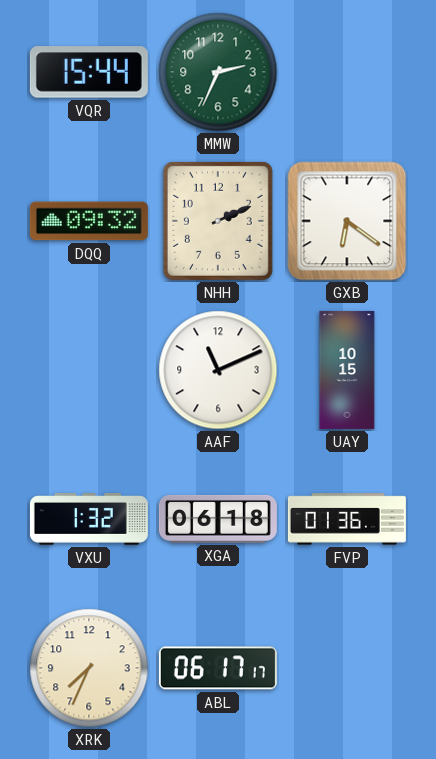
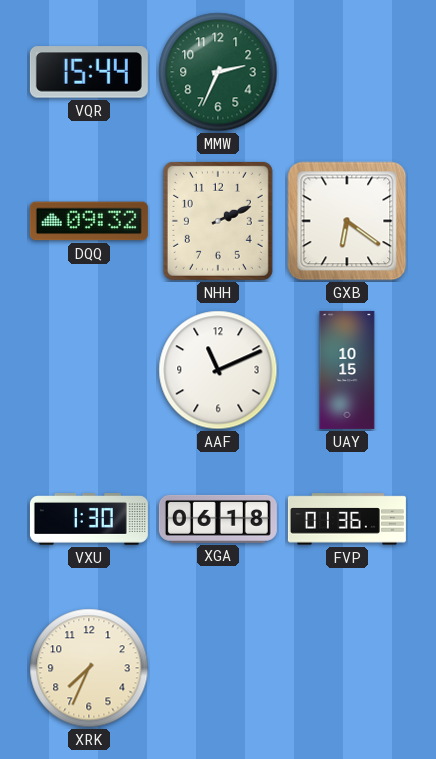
VXU: 1:32 -> 1:30 (89, 520)
ABL: 06:17 -> none (218, 668)
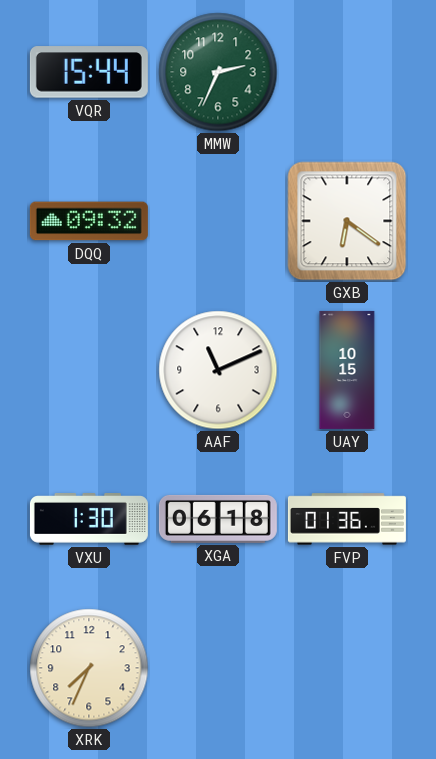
NHH: 2:11 -> none (218, 221)
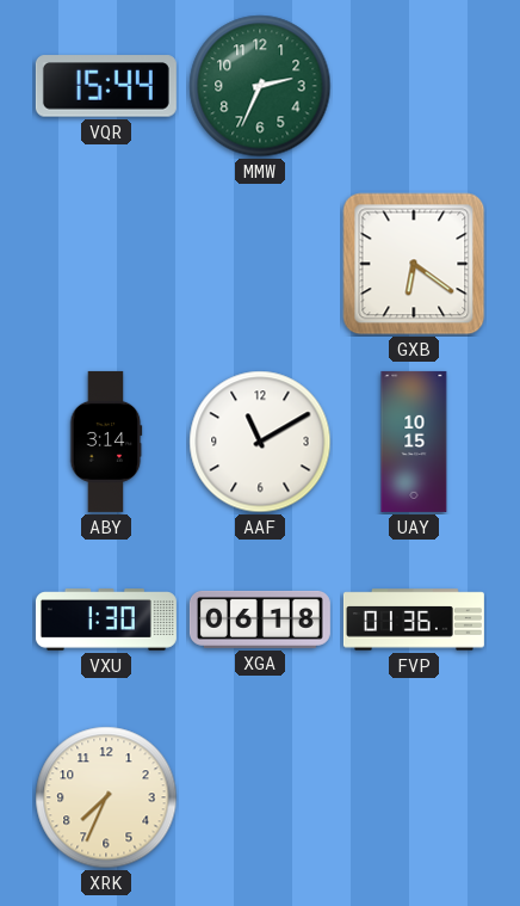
DQQ: 09:32 -> none (89, 221)
ABY: none -> 3:14 (106, 442)
AAF: 11:11 -> 11:10 (260, 442)
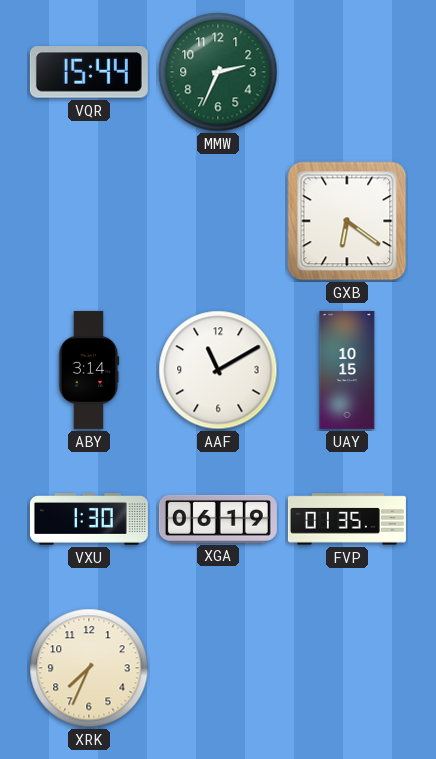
XGA: 06:18 -> 06:19 (218, 519)
FVP: 01:36 -> 01:35 (347, 519)
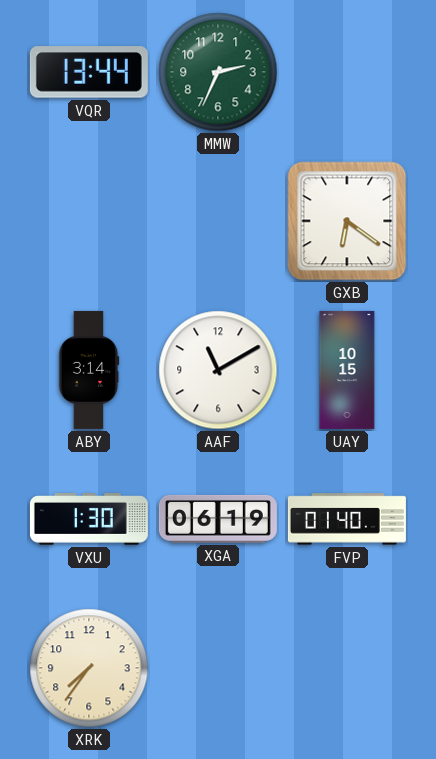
VQR: 15:44 -> 13:44 (89, 72)
FVP: 01:35 -> 01:40 (347, 519)
XRK: 7:34 -> 7:36 (89, 668)
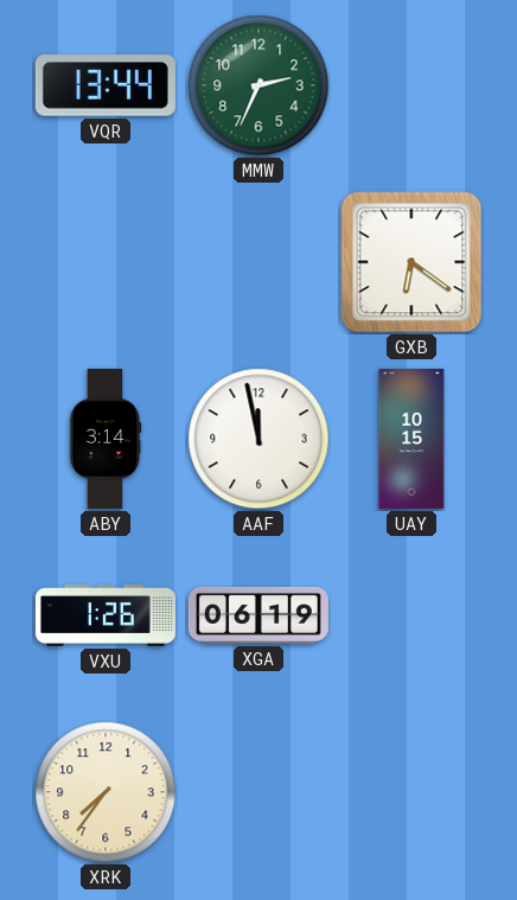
AAF: 11:10 -> 11:58 (258, 439)
VXU: 1:30 -> 1:26 (106, 617)
FVP: 01:40 -> none (347, 519)
